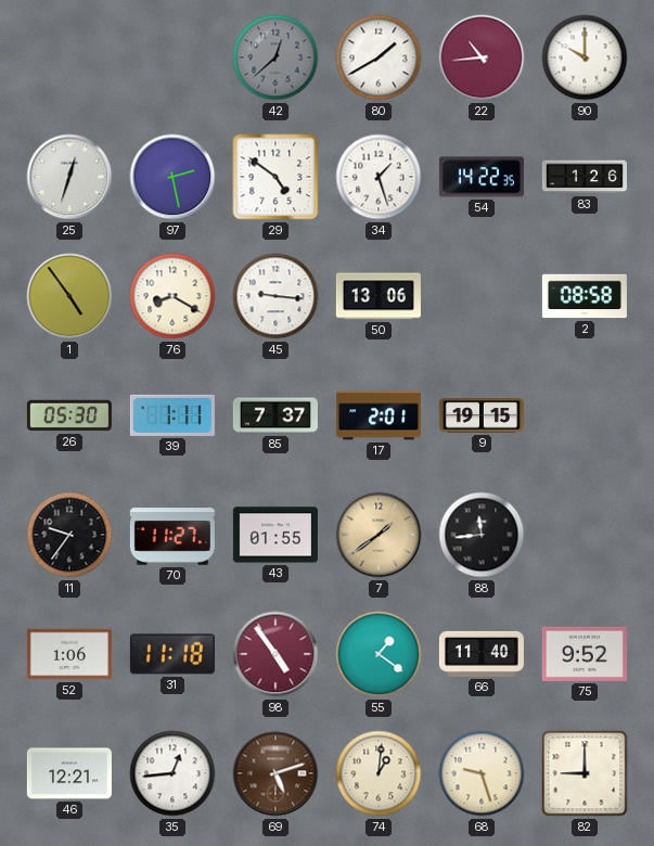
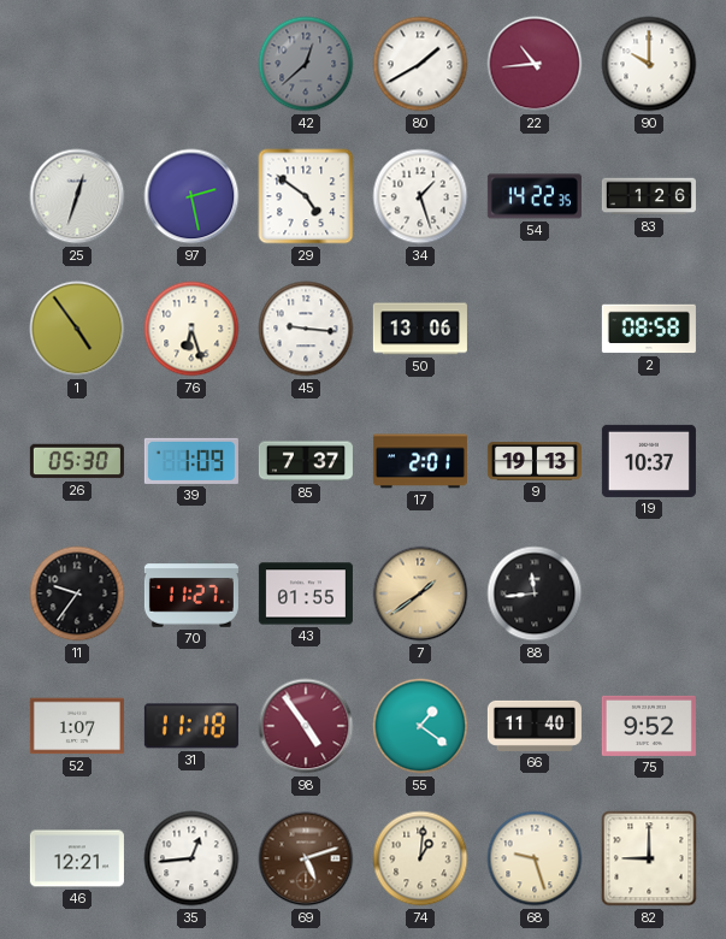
76: 8:20 -> 6:27 (191, 329)
39: 1:11 -> 1:09 (191, 461)
9: 19:15 -> 19:13 (535, 461)
19: none -> 10:37 (649, 461)
52: 1:06 -> 1:07 (77, 726)
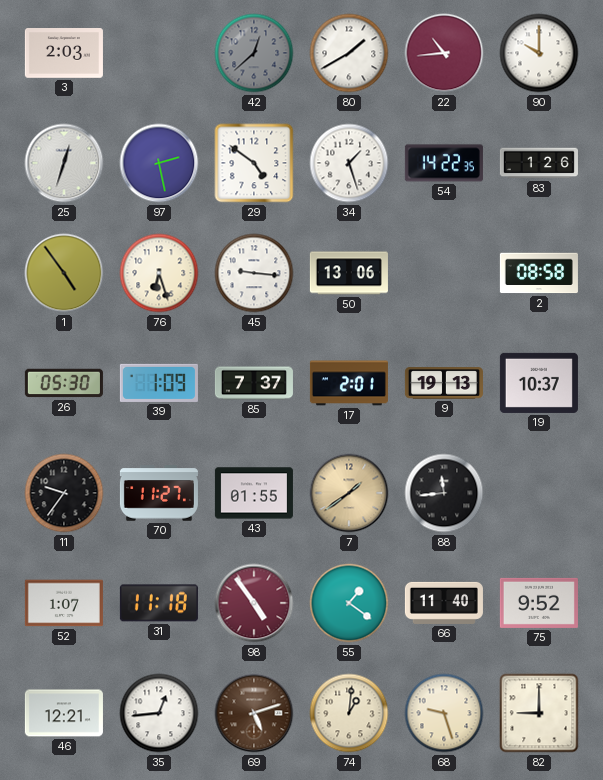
3: none -> 2:03 (64, 53)
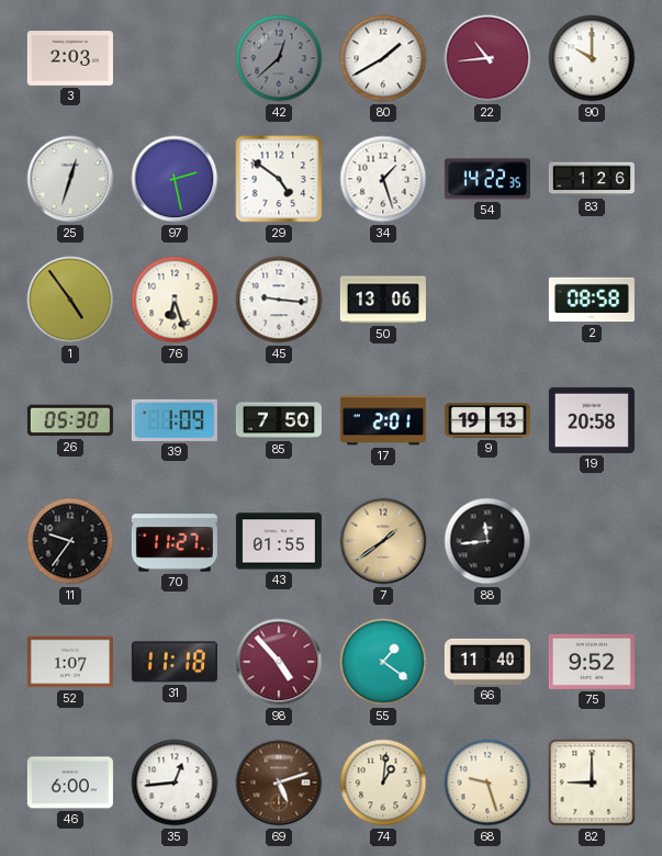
85: 7:37 -> 7:50 (279, 420)
19: 10:37 -> 20:58 (592, 420)
98: 4:54 -> 4:53 (279, 662)
46: 12:21 -> 6:00 (70, 782)
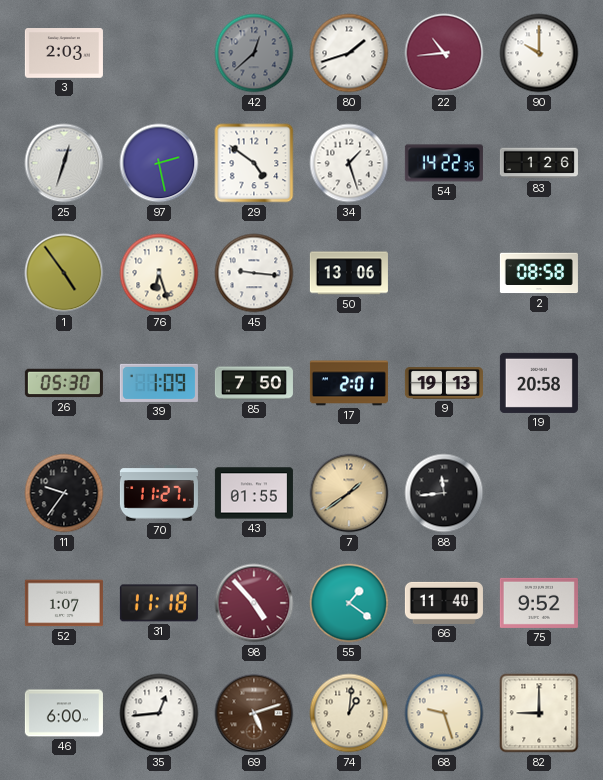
80: 1:40 -> 1:42 (349, 53)
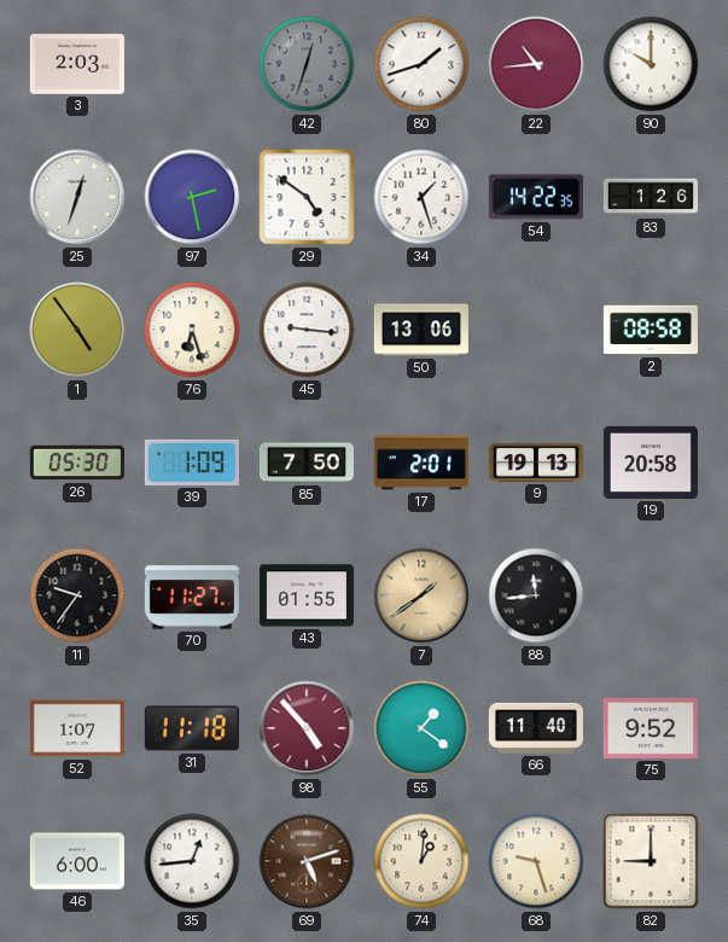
42: 12:38 -> 12:33 (307, 64)
